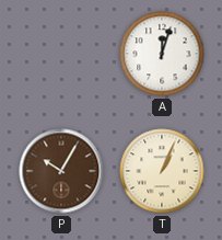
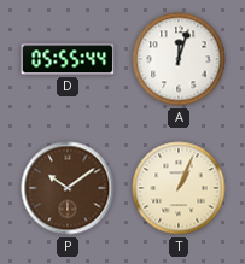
D: none -> 05:55 (68, 59)
P: 10:05 -> 10:09 (68, 188)
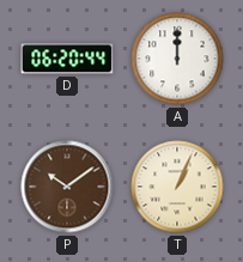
D: 05:55 -> 06:20 (67, 59)
A: 12:03 -> 12:00 (177, 59)
